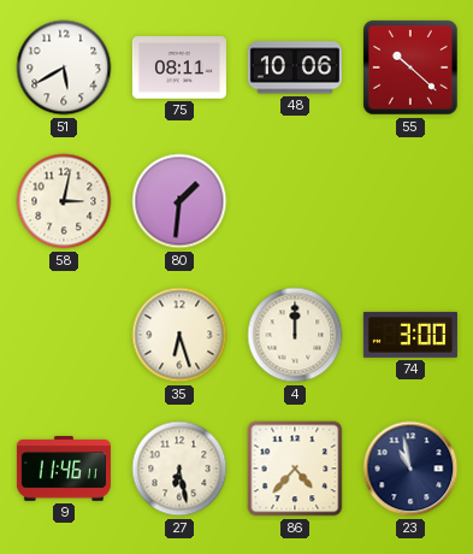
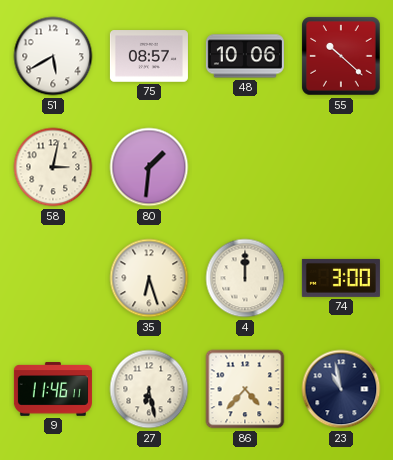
75: 08:11 -> 08:57 (149, 56)
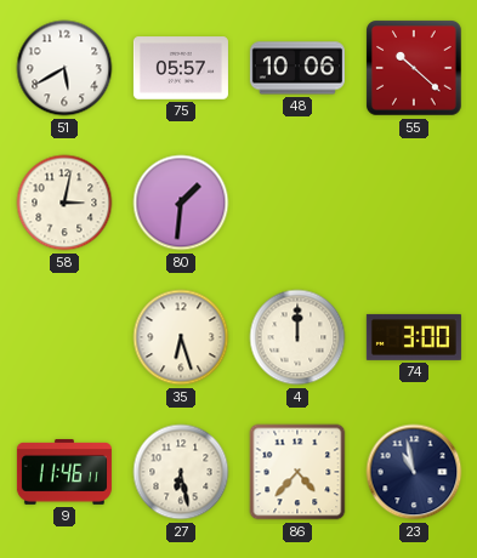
75: 08:57 -> 05:57 (181, 68)
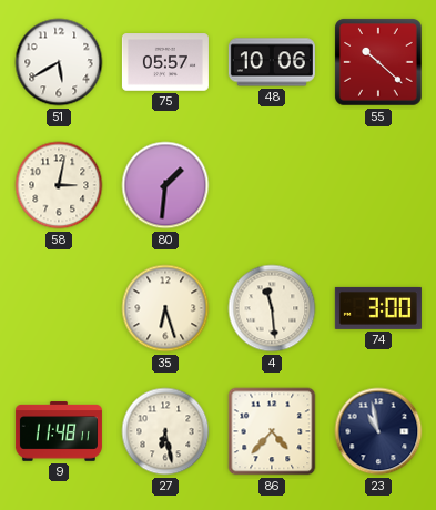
4: 12:00 -> 11:29 (272, 308)
9: 11:46 -> 11:48 (59, 431)
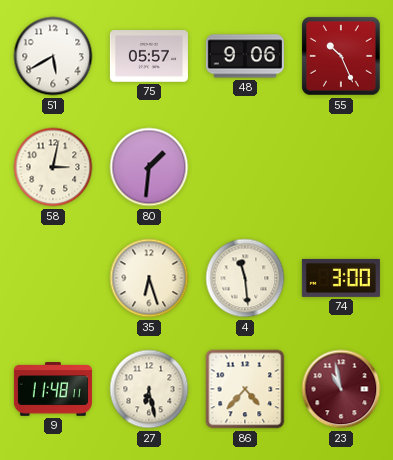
48: 10:06 -> 9:06 (245, 56)
55: 10:22 -> 10:26 (342, 57)
23 dial: navy -> burgundy (341, 389)
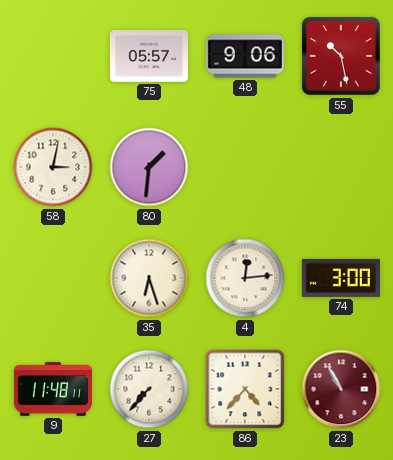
51: 5:40 -> none (53, 56)
55: 10:26 -> 10:28 (342, 57)
4: 11:29 -> 12:14 (245, 278)
27: 6:28 -> 7:37 (149, 389)
23: 10:58 -> 10:55 (341, 389)
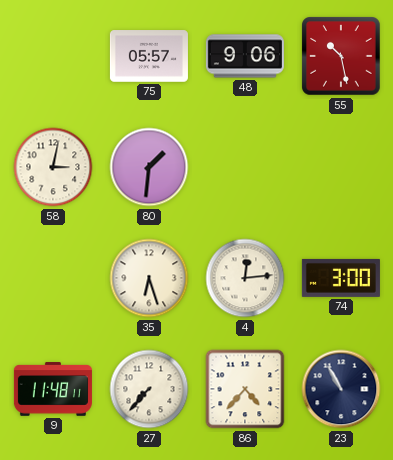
23 dial: burgundy -> navy (341, 389)
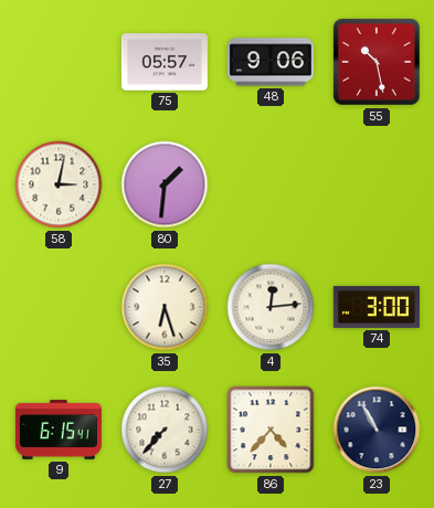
9: 11:48 -> 6:15 (59, 430)
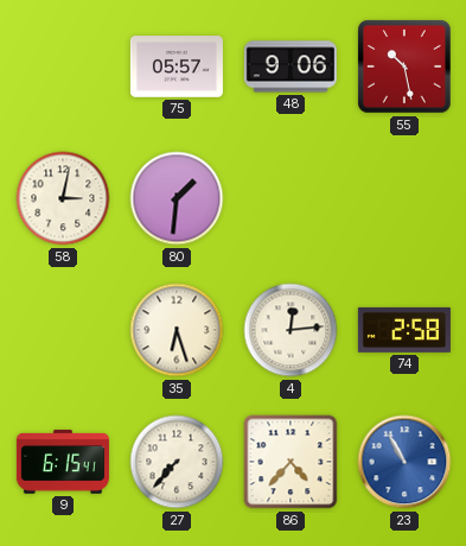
74: 3:00 -> 2:58 (404, 330)
23 dial: navy -> blue (404, 462)
